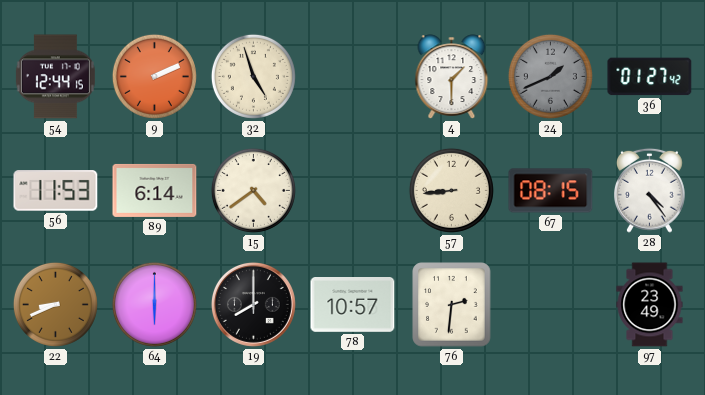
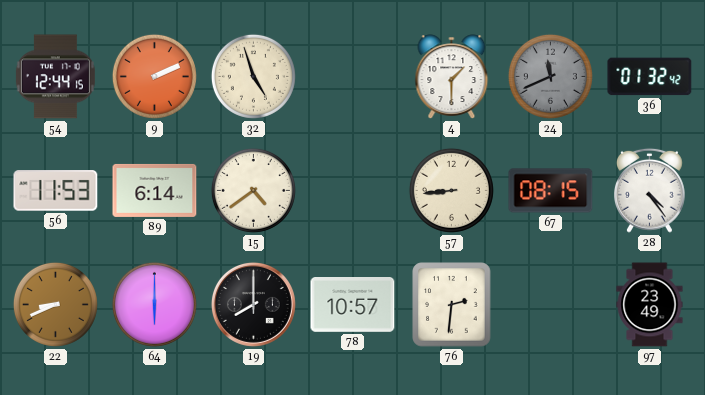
24: 1:41 -> 11:41 (550, 76)
36: 01:27 -> 01:32 (650, 77)
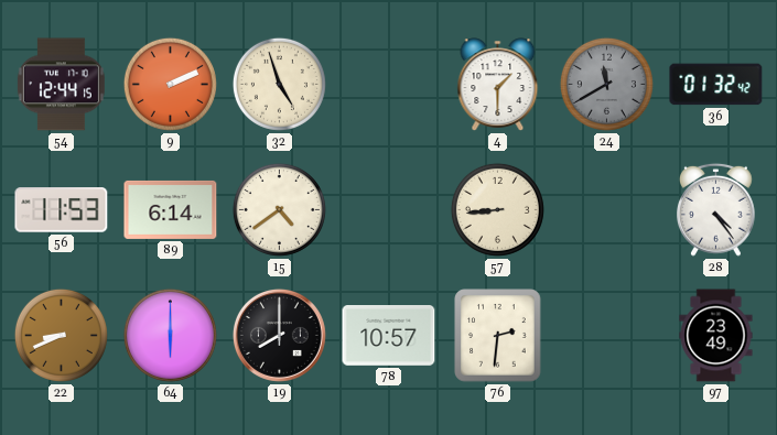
24: 11:41 -> 11:40 (606, 84)
67: 08:15 -> none (551, 191)
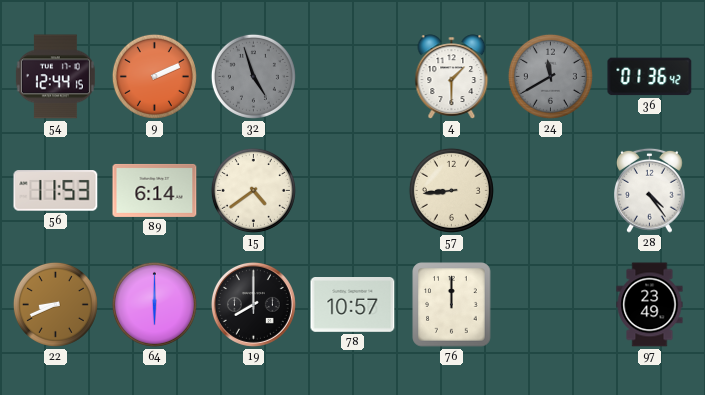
32 dial: cream -> grey (253, 76)
36: 01:32 -> 01:36 (650, 77)
76: 2:31 -> 12:00 (452, 305)
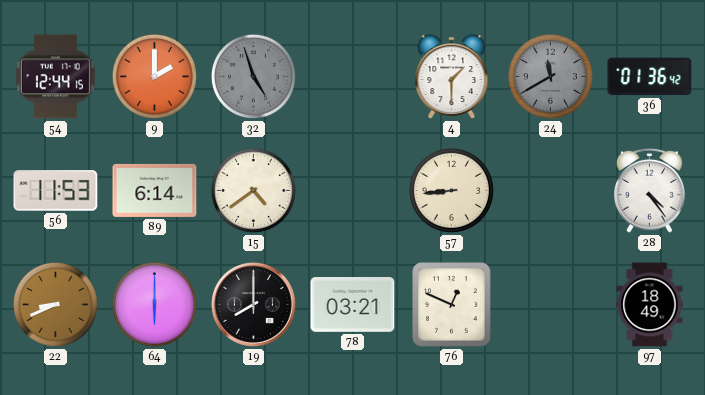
9: 2:11 -> 2:00 (154, 76)
78: 10:57 -> 03:21 (353, 305)
76: 12:00 -> 12:49 (452, 305)
97: 23:49 -> 18:49 (650, 305)
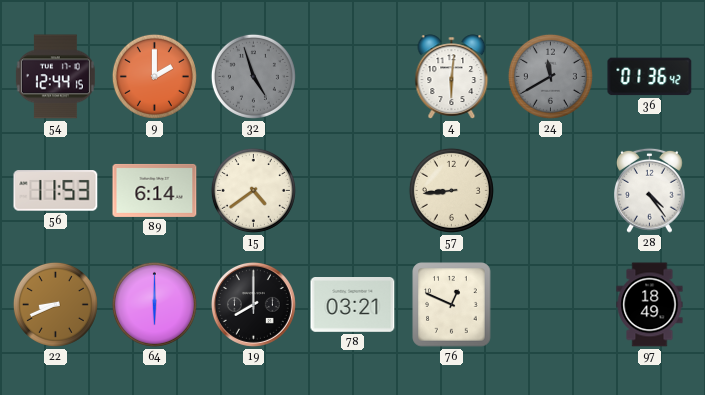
4: 1:30 -> 6:01 (452, 77)
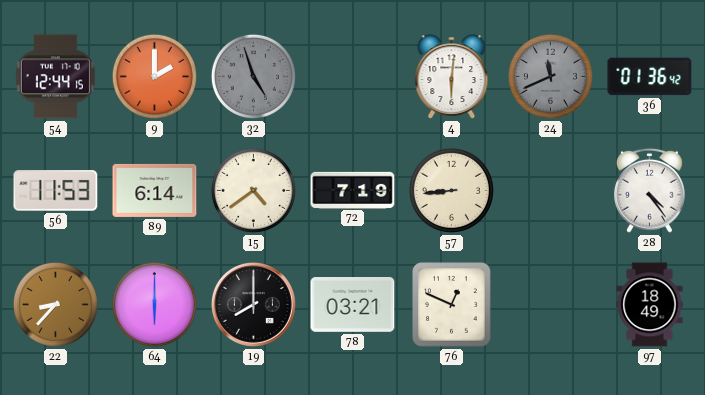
24: 11:40 -> 11:41 (550, 76)
72: none -> 7:19 (353, 190)
22: 8:41 -> 8:37 (55, 304)
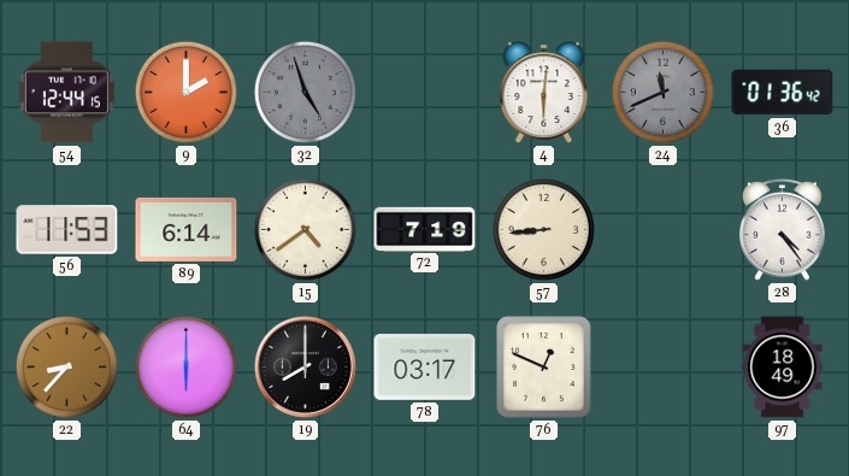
78: 03:21 -> 03:17 (425, 368)
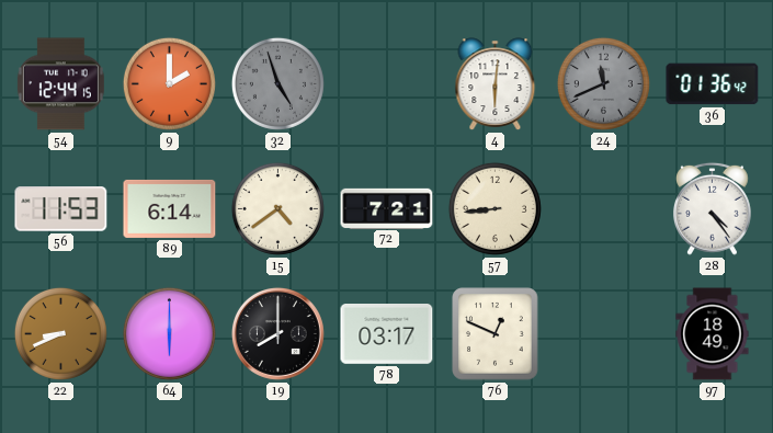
72: 7:19 -> 7:21 (387, 208)
22: 8:37 -> 8:41 (60, 333)
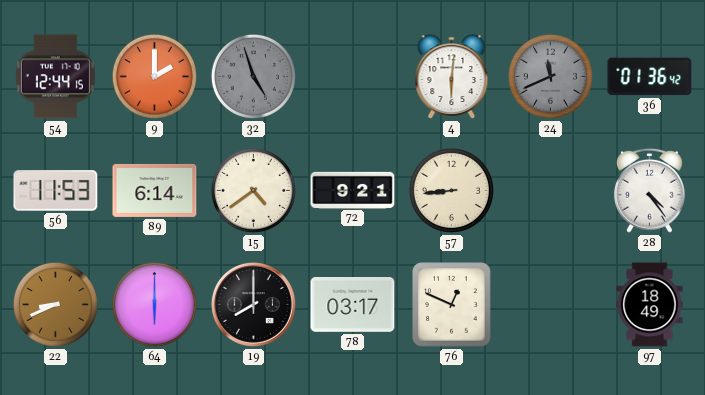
72: 7:21 -> 9:21 (353, 190)
